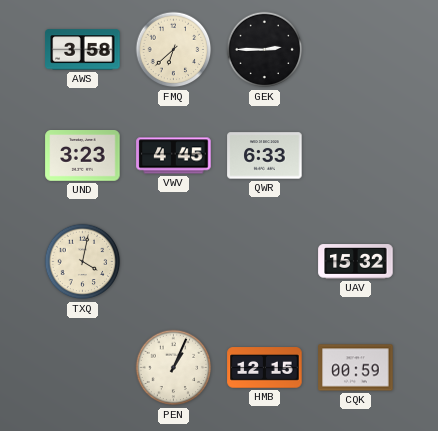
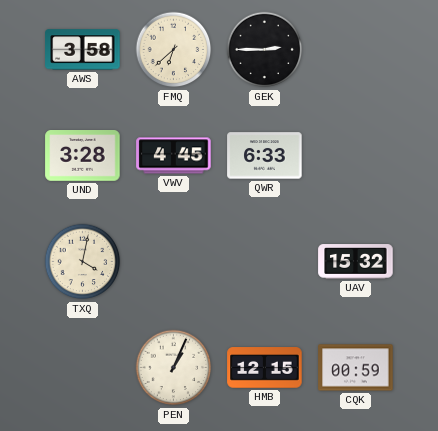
UND: 3:23 -> 3:28 (83, 156)
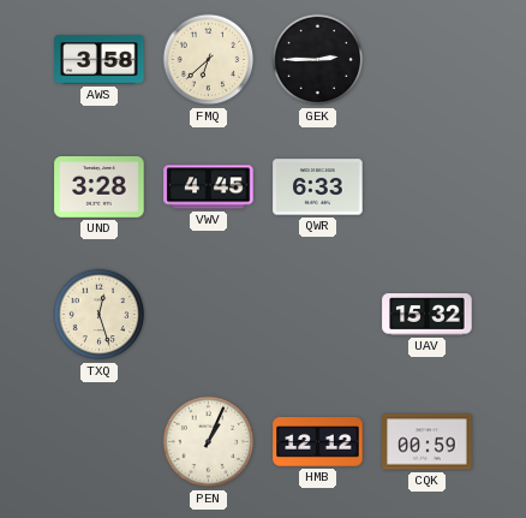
TXQ: 4:02 -> 12:27 (100, 315)
HMB: 12:15 -> 12:12 (318, 442)
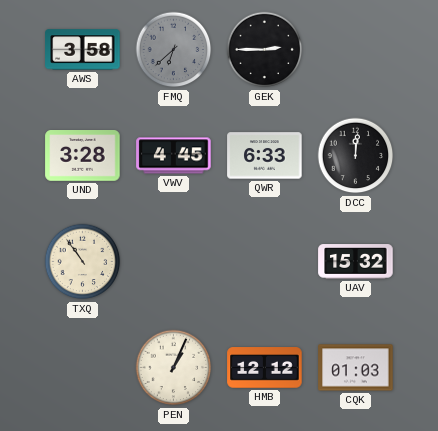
FMQ dial: cream -> grey (174, 50)
DCC: none -> 12:01 (356, 156)
TXQ: 12:27 -> 10:54 (83, 262)
CQK: 00:59 -> 01:03 (356, 368)
